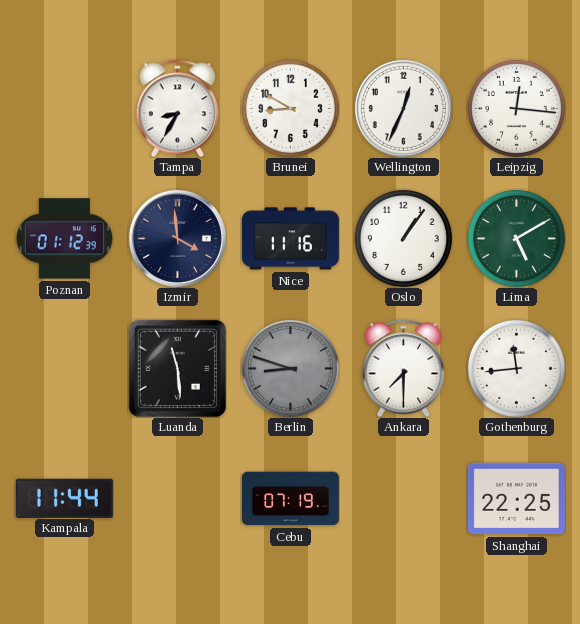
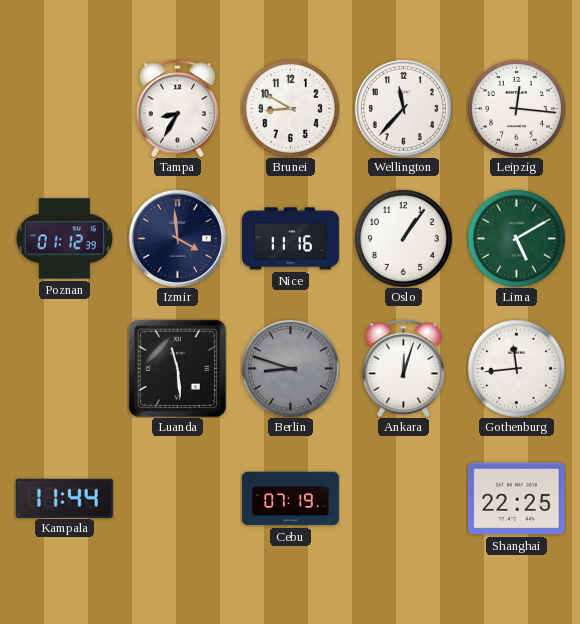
Wellington: 12:34 -> 11:37 (403, 108)
Ankara: 7:30 -> 12:03 (404, 368)
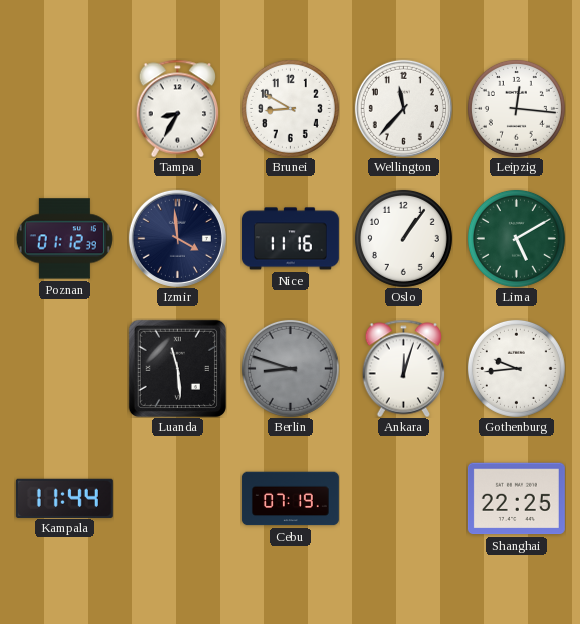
Gothenburg: 11:44 -> 9:44 (516, 368)
